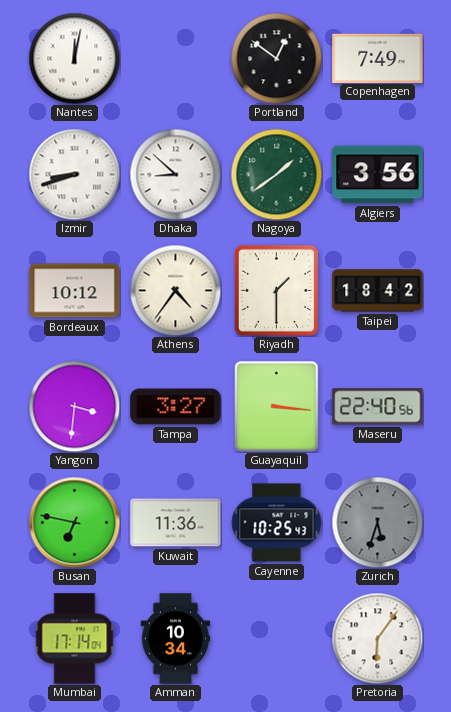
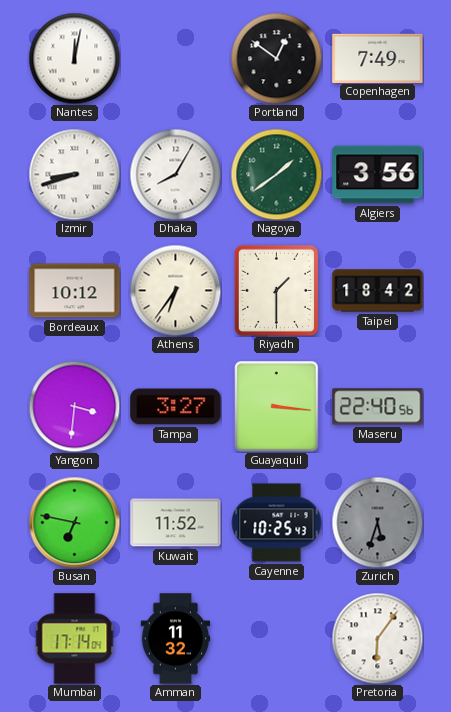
Dhaka: 8:52 -> 8:05 (175, 174)
Athens: 4:36 -> 6:36 (175, 290)
Kuwait: 11:36 -> 11:52 (176, 523)
Amman: 10:34 -> 11:32 (176, 639)
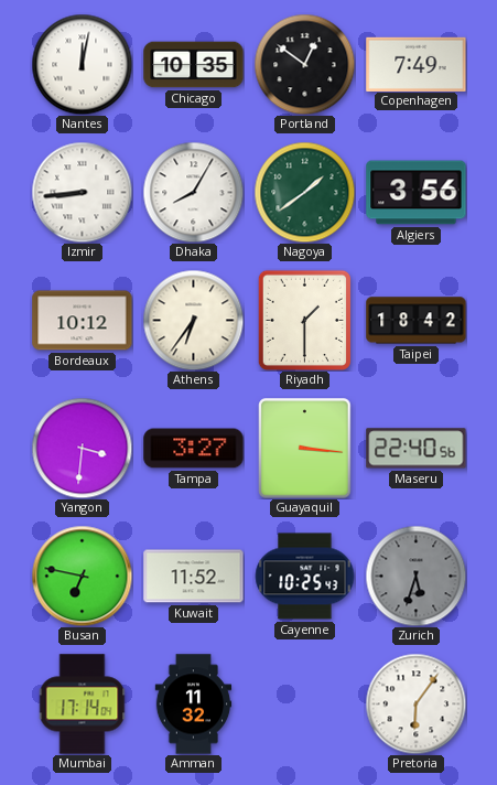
Chicago: none -> 10:35 (194, 65)
Izmir: 8:42 -> 8:44 (82, 192)
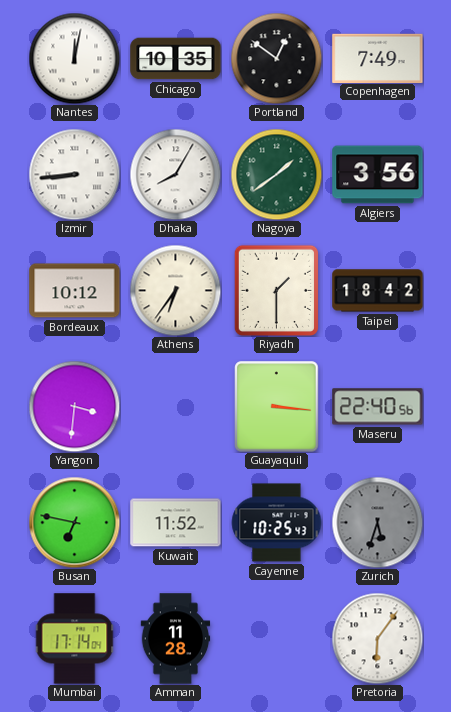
Tampa: 3:27 -> none (194, 449)
Amman: 11:32 -> 11:28 (176, 639)
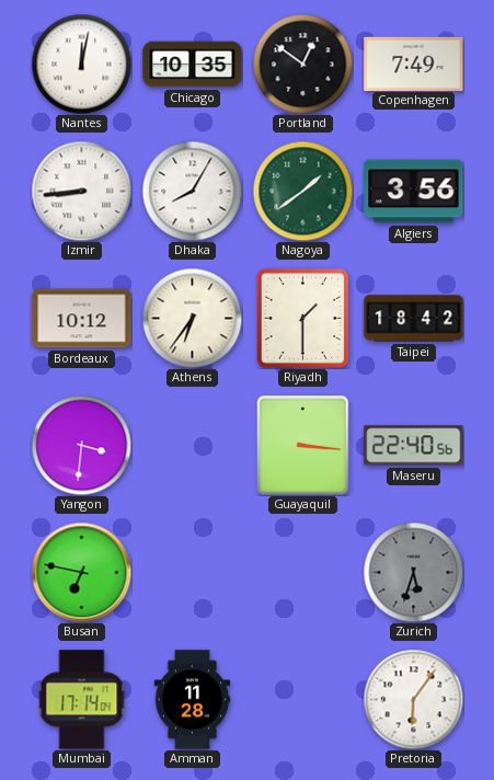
Kuwait: 11:52 -> none (176, 523)
Cayenne: 10:25 -> none (276, 523)
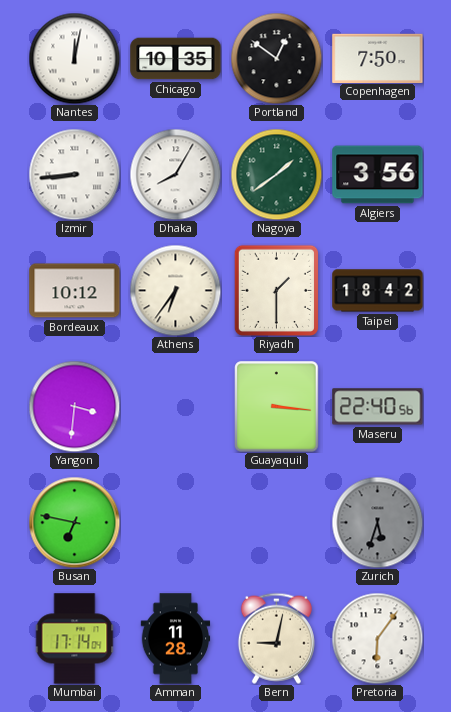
Copenhagen: 7:49 -> 7:50 (378, 58)
Bern: none -> 9:02 (276, 638)
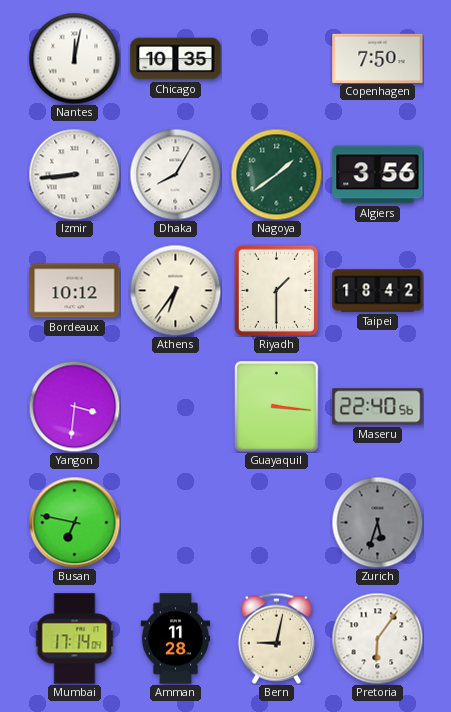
Portland: 12:51 -> none (276, 58)
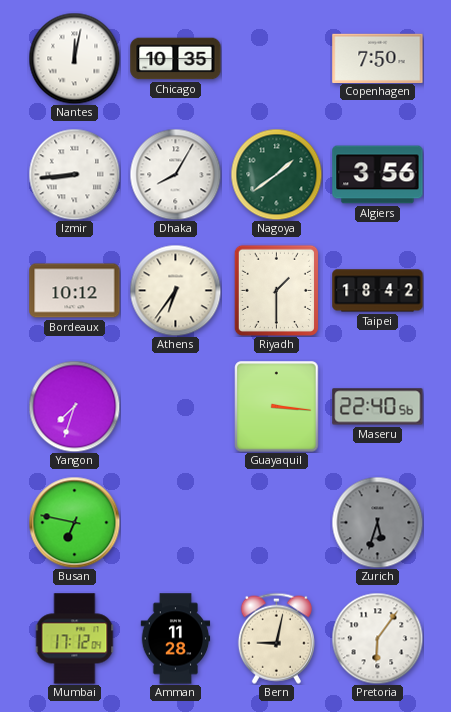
Yangon: 3:31 -> 7:33 (74, 406)
Mumbai: 17:14 -> 17:12 (75, 639)
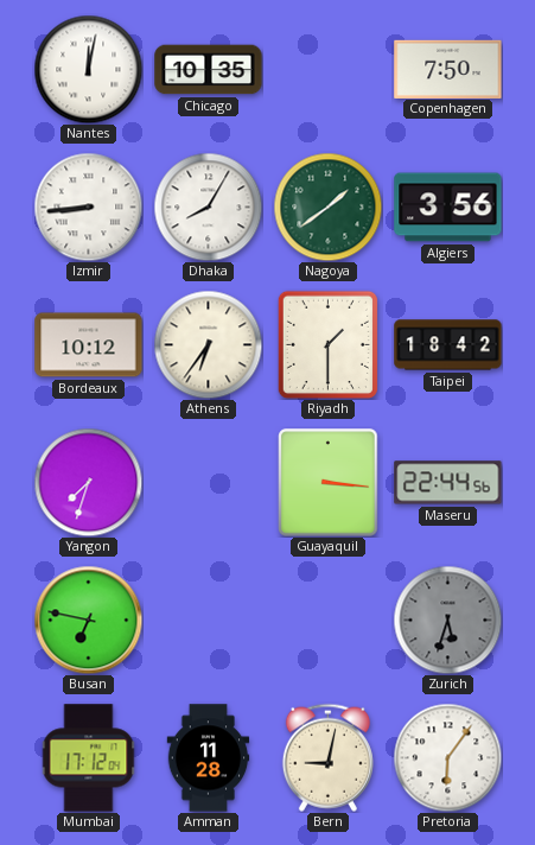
Maseru: 22:40 -> 22:44 (448, 483)
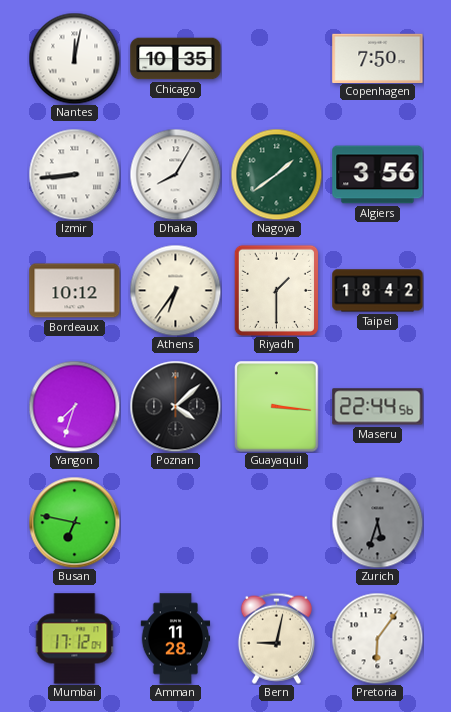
Poznan: none -> 4:08 (175, 406)
